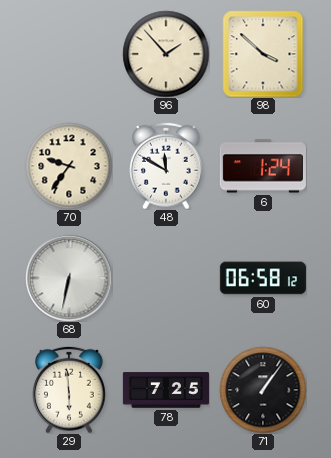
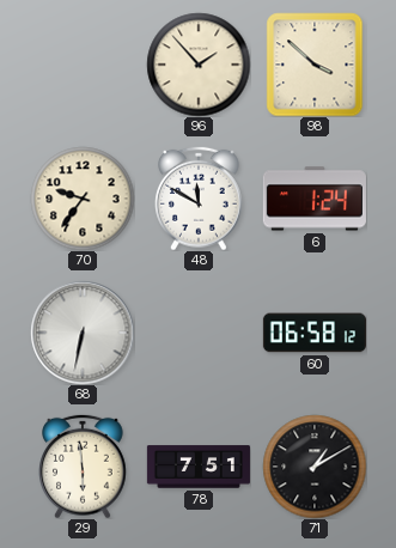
78: 7:25 -> 7:51 (199, 467)
71: 1:06 -> 1:10 (315, 467)
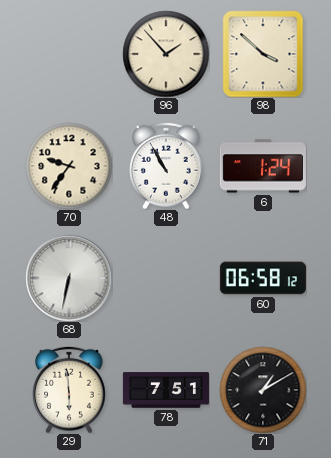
48: 11:50 -> 10:55 (167, 166)
